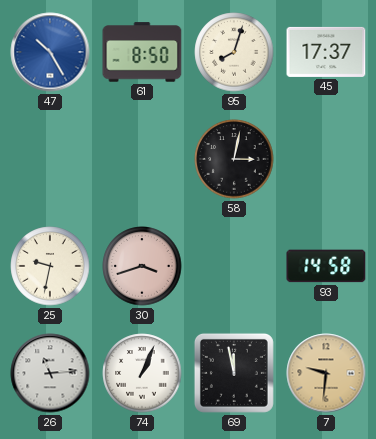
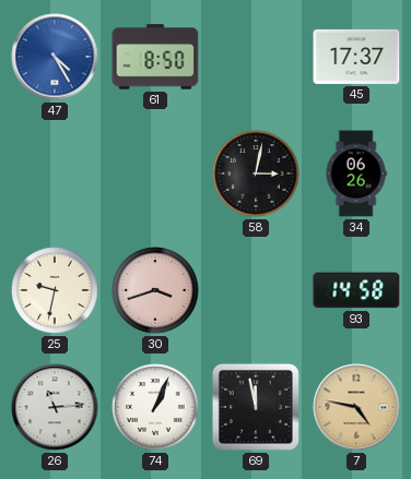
47: 10:25 -> 4:25 (55, 57)
95: 8:03 -> none (234, 52)
34: none -> 06:26 (356, 173)
7: 9:31 -> 4:47 (356, 407)
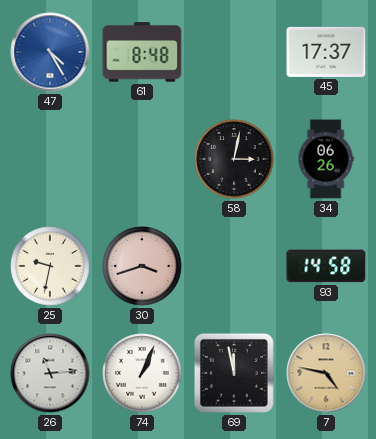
61: 8:50 -> 8:48 (142, 52)
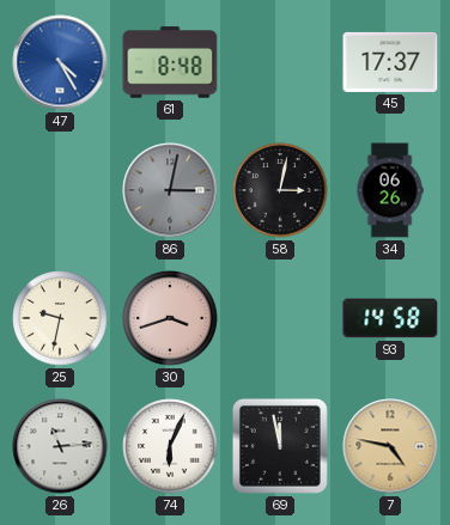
86: none -> 3:02 (170, 190)
74: 1:04 -> 6:04 (170, 446)
